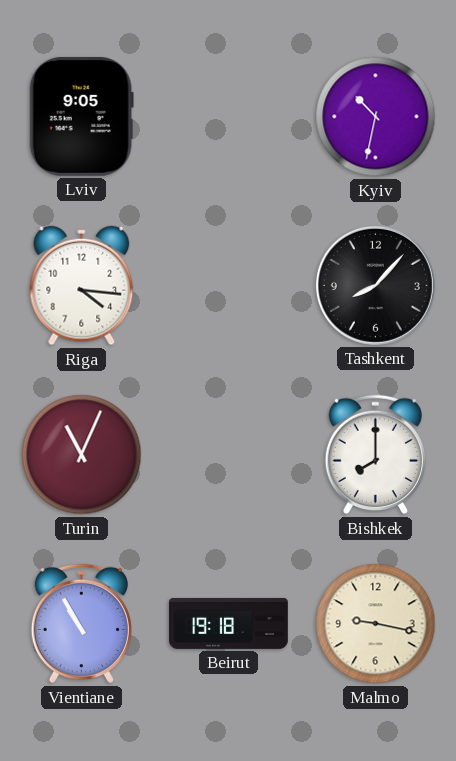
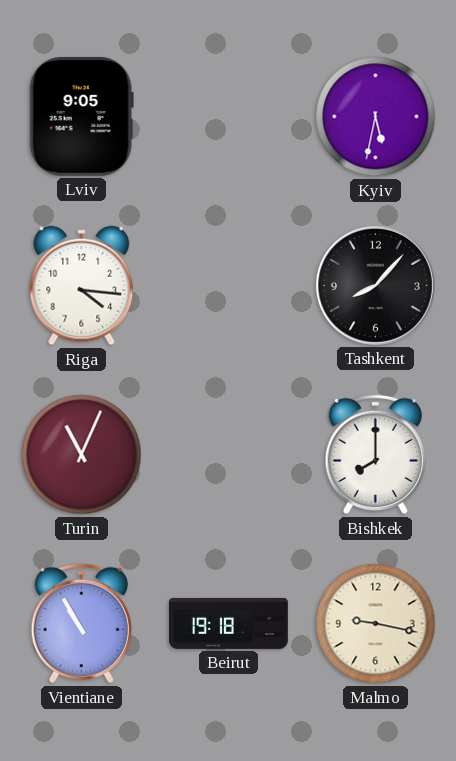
Kyiv: 10:32 -> 5:32 (376, 117)
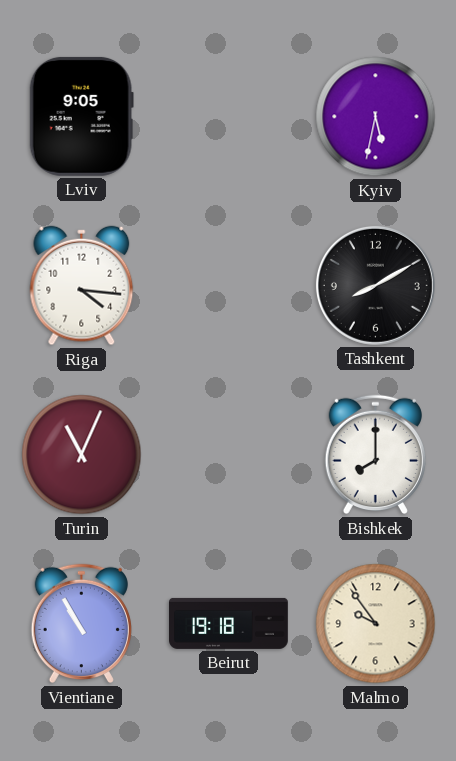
Tashkent: 8:07 -> 8:10 (375, 285)
Malmo: 9:17 -> 9:54 (376, 624)
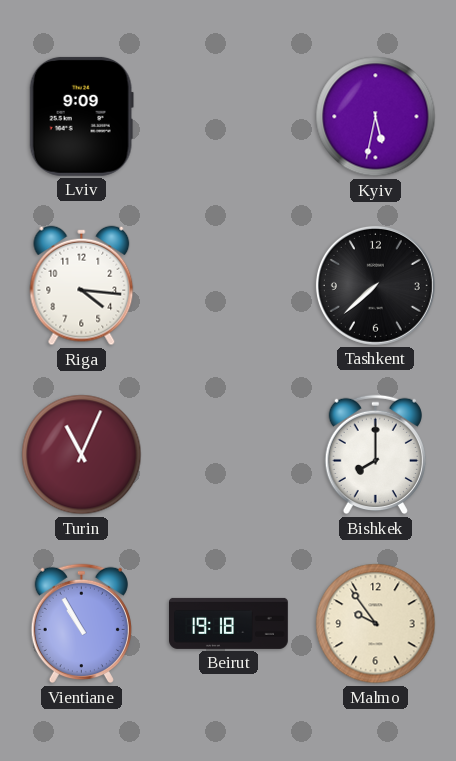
Lviv: 9:05 -> 9:09 (81, 116)
Tashkent: 8:10 -> 7:38 (375, 285)
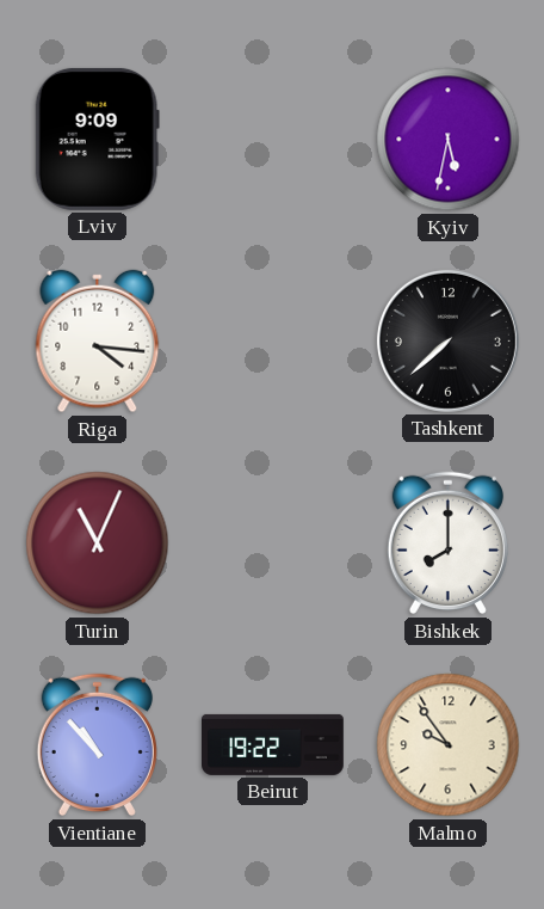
Vientiane: 10:55 -> 10:53 (97, 745)
Beirut: 19:18 -> 19:22 (273, 744)
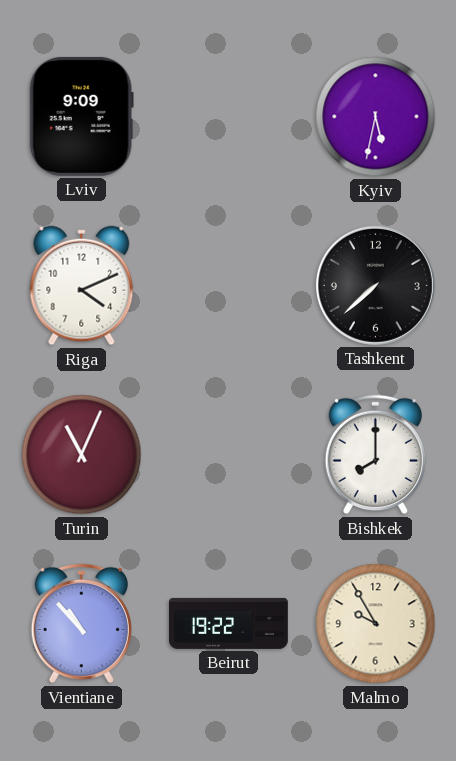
Riga: 4:16 -> 4:11 (82, 286)
Malmo: 9:54 -> 9:55 (376, 624)
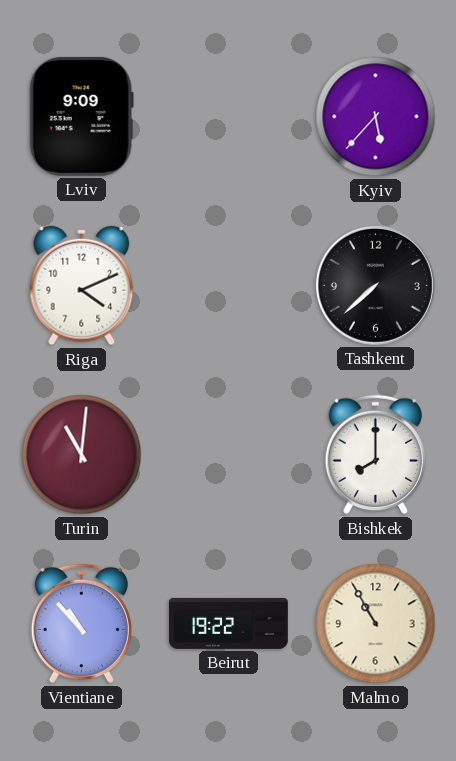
Kyiv: 5:32 -> 5:37 (376, 117)
Turin: 11:04 -> 11:01 (82, 455)
Malmo: 9:55 -> 10:55 (376, 624)
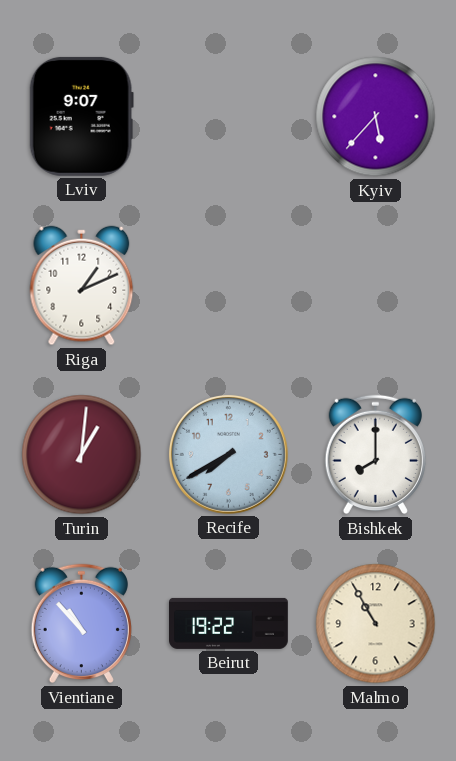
Lviv: 9:09 -> 9:07 (81, 116)
Riga: 4:11 -> 1:11 (82, 286)
Tashkent: 7:38 -> none (375, 285)
Turin: 11:01 -> 1:01 (82, 455)
Recife: none -> 7:40 (228, 454)
